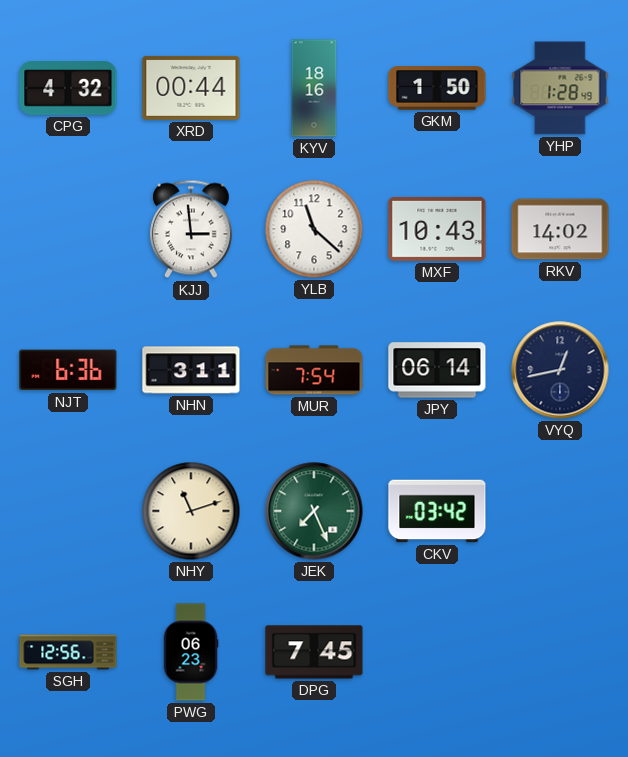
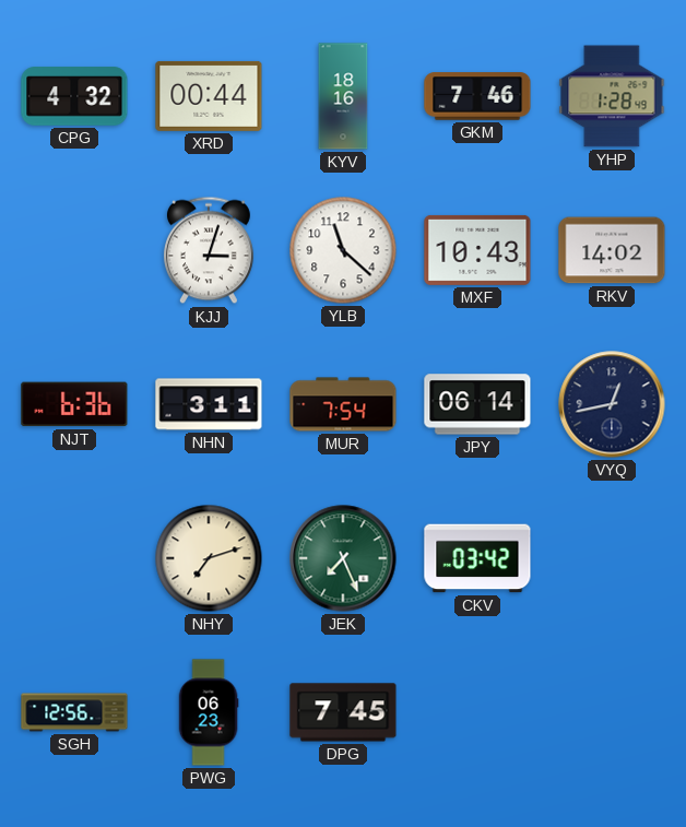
GKM: 1:50 -> 7:46 (477, 96)
KJJ: 2:59 -> 3:03 (209, 250)
NHY: 11:12 -> 7:12 (209, 558)
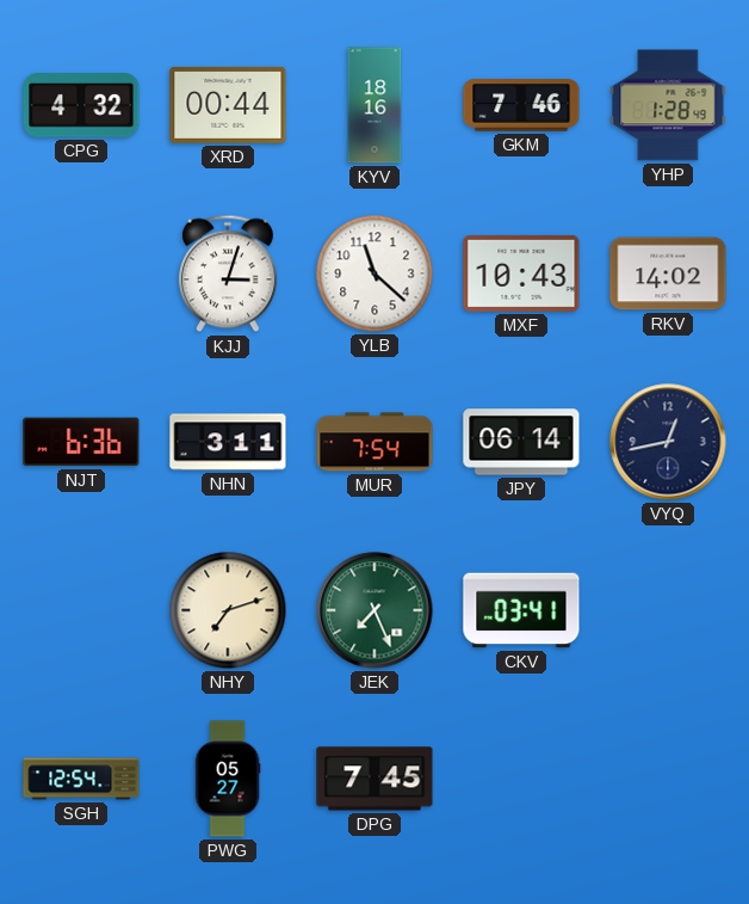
CKV: 03:42 -> 03:41 (521, 610)
SGH: 12:56 -> 12:54 (81, 779)
PWG: 06:23 -> 05:27 (228, 779)
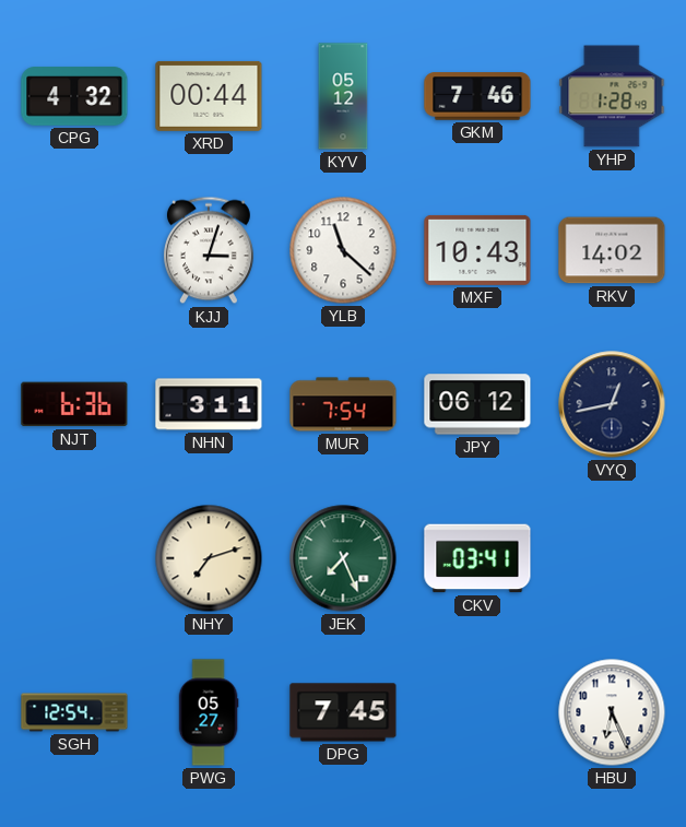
KYV: 18:16 -> 05:12 (343, 96)
JPY: 06:14 -> 06:12 (477, 404)
HBU: none -> 6:26 (612, 712)
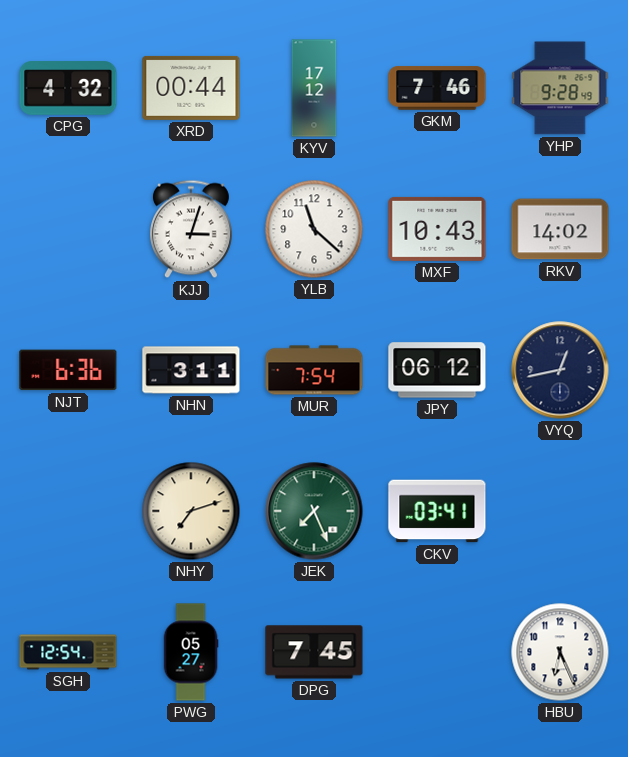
KYV: 05:12 -> 17:12 (314, 88)
YHP: 1:28 -> 9:28 (560, 88)
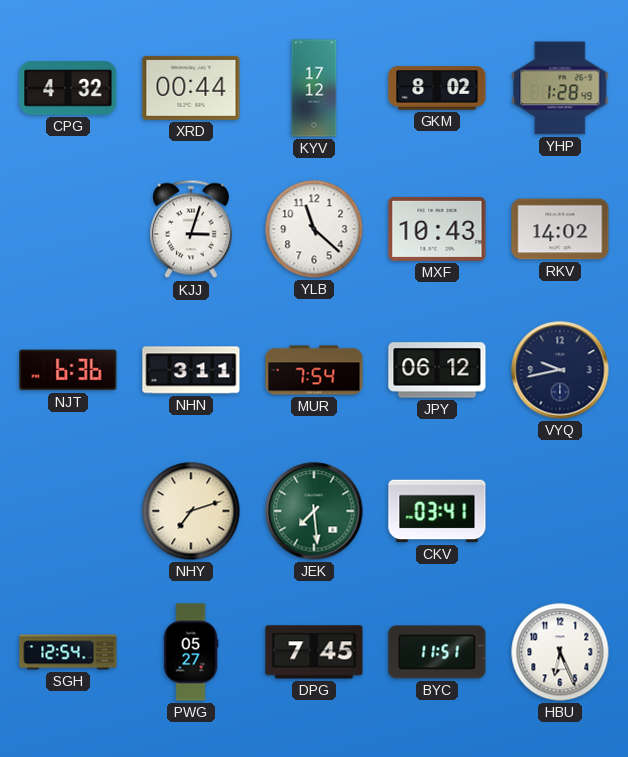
GKM: 7:46 -> 8:02 (437, 88)
YHP: 9:28 -> 1:28 (560, 88)
VYQ: 12:43 -> 9:43 (560, 370)
JEK: 7:26 -> 7:29 (314, 511)
BYC: none -> 11:51 (437, 652)
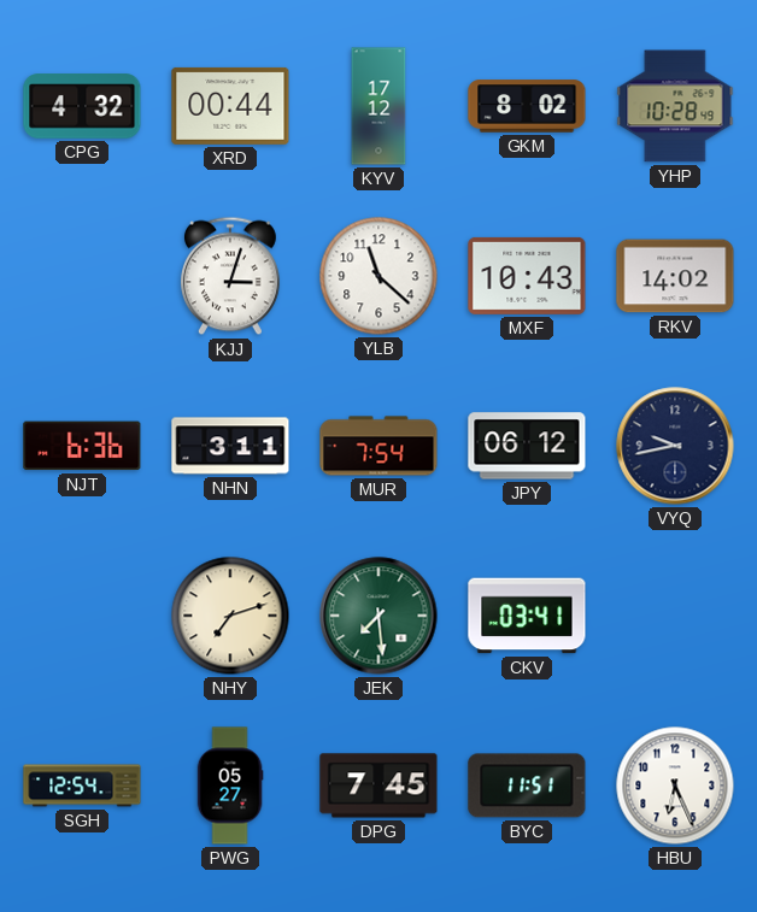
YHP: 1:28 -> 10:28 (675, 106)
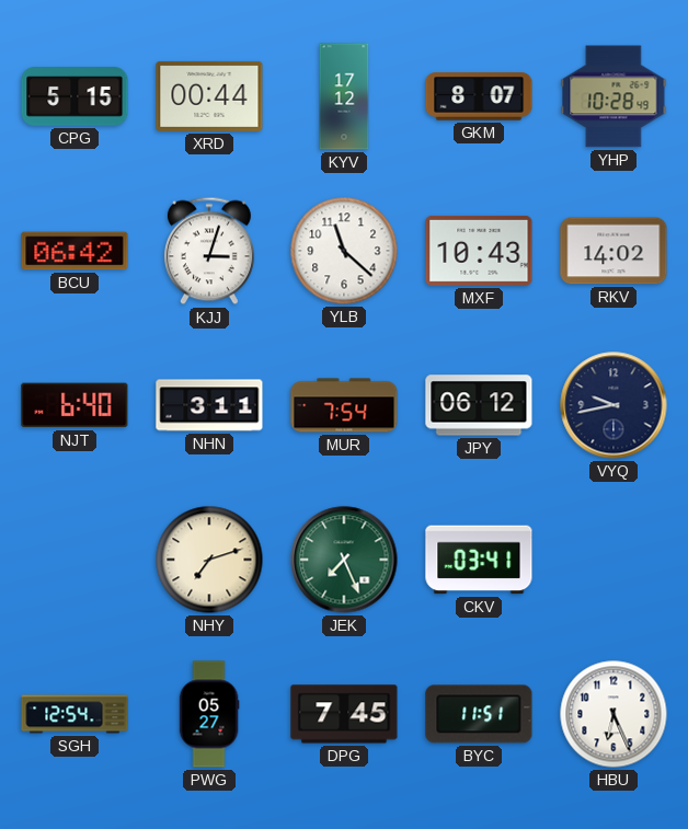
CPG: 4:32 -> 5:15 (74, 96)
GKM: 8:02 -> 8:07 (479, 96)
BCU: none -> 06:42 (74, 251)
NJT: 6:36 -> 6:40 (74, 405)
JEK: 7:29 -> 7:26 (344, 560)
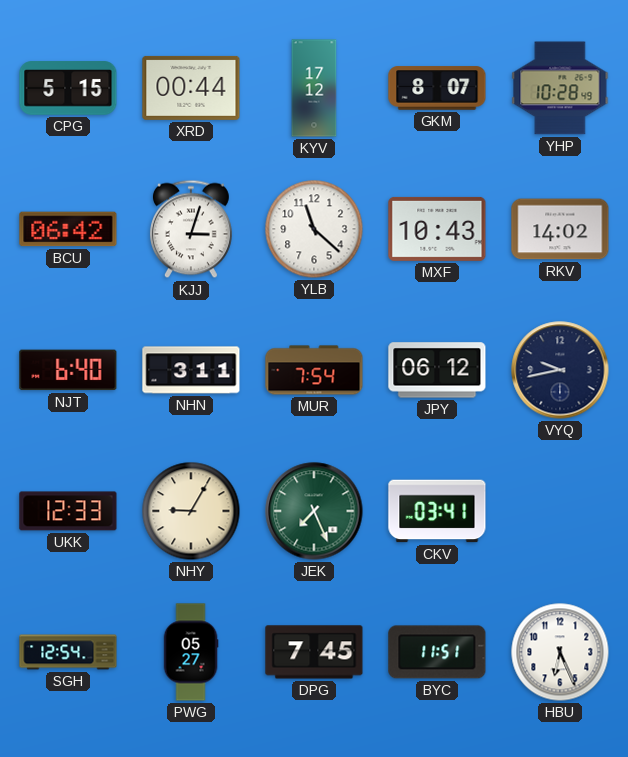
UKK: none -> 12:33 (68, 511)
NHY: 7:12 -> 9:05 (191, 511)
